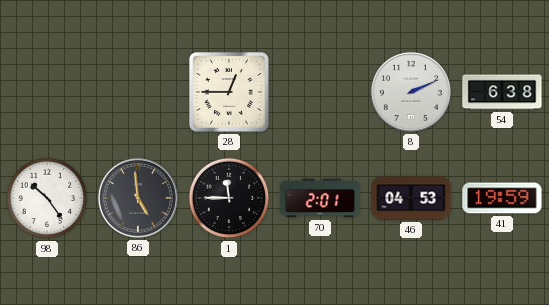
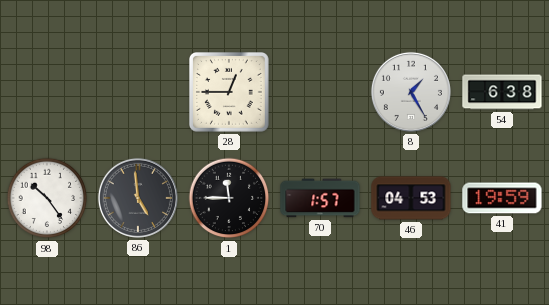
8: 2:11 -> 1:25 (411, 92)
70: 2:01 -> 1:57 (320, 198)
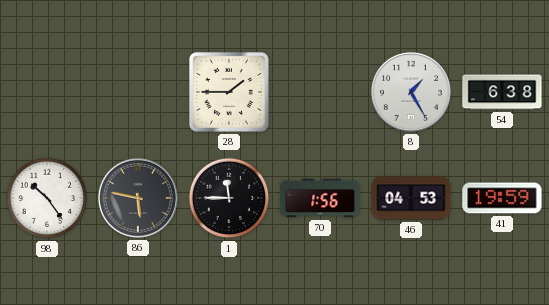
28: 12:45 -> 1:45 (230, 93)
86: 4:59 -> 5:47 (138, 198)
70: 1:57 -> 1:56 (320, 198)
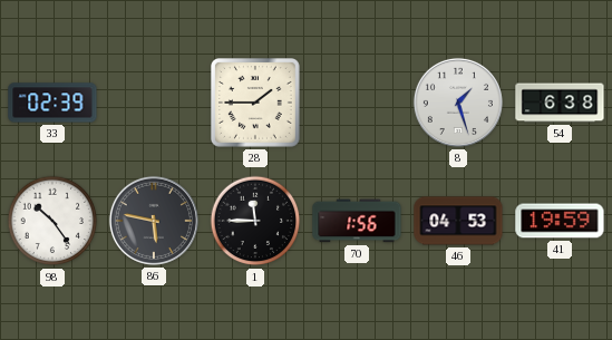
33: none -> 02:39 (52, 103)
8: 1:25 -> 1:27 (458, 103)
